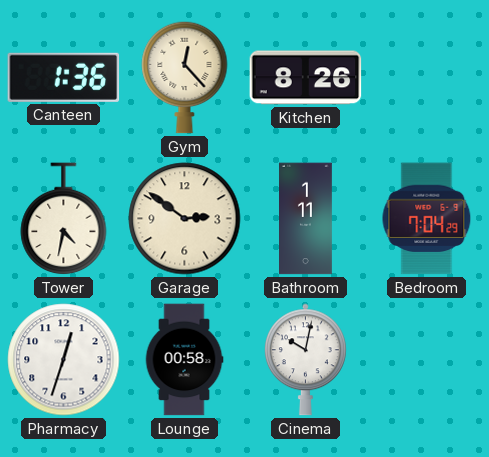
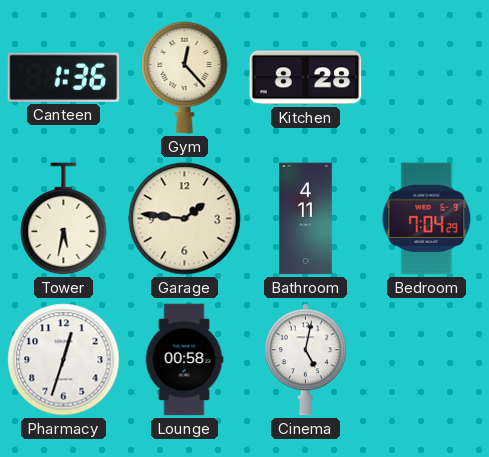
Kitchen: 8:26 -> 8:28 (306, 78)
Tower: 4:32 -> 5:32 (64, 219)
Garage: 2:51 -> 1:46 (185, 219)
Bathroom: 1:11 -> 4:11 (306, 219)
Cinema: 10:02 -> 5:02 (305, 360)
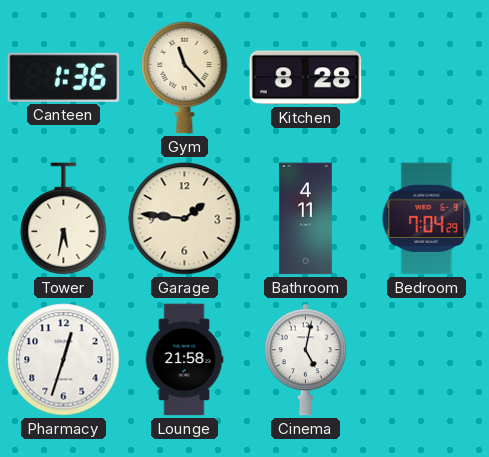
Gym: 12:23 -> 11:23 (185, 77)
Lounge: 00:58 -> 21:58 (184, 360)
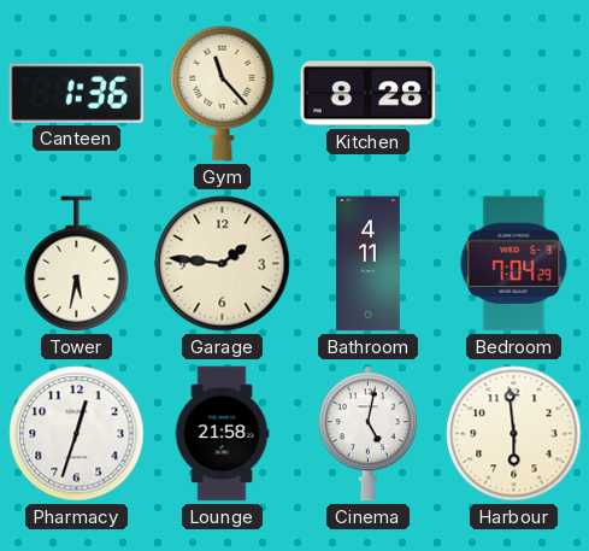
Harbour: none -> 5:59 (514, 434)
